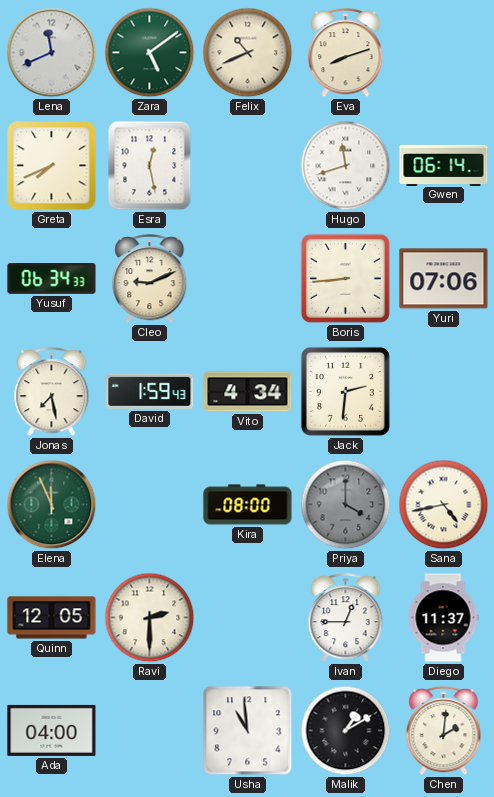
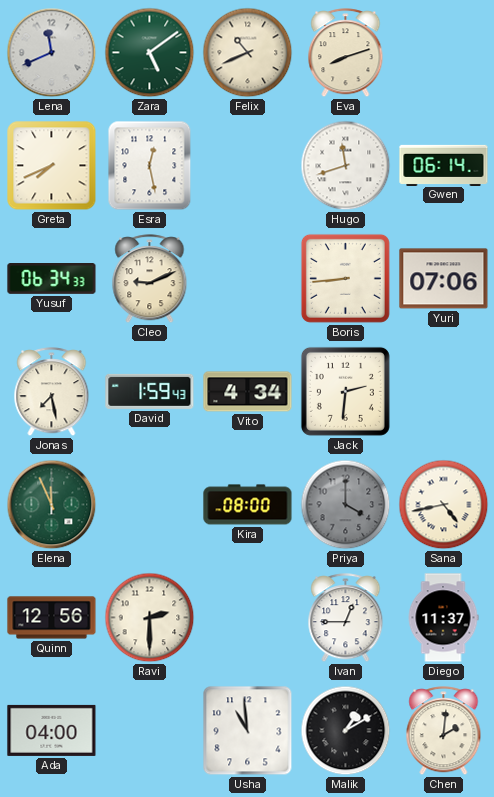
Quinn: 12:05 -> 12:56 (52, 618)
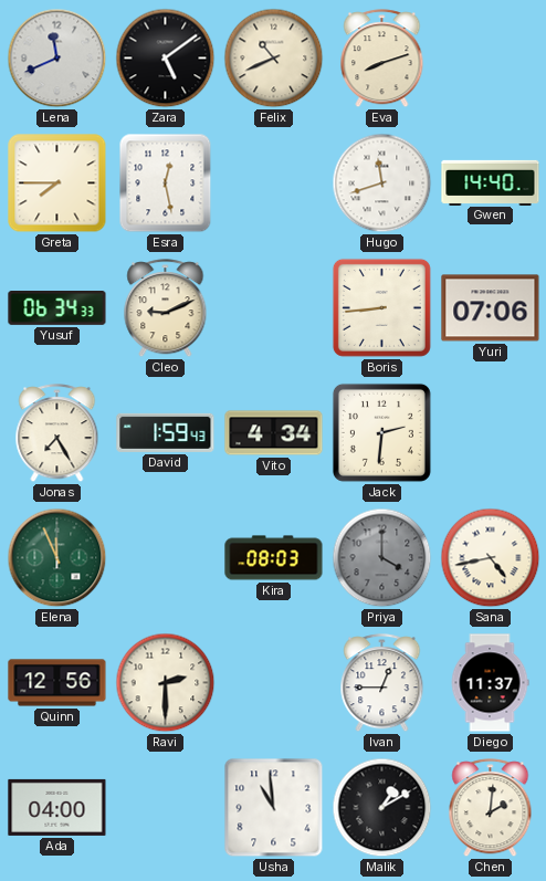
Zara dial: green -> black (166, 59)
Greta: 7:41 -> 7:45 (57, 183)
Gwen: 06:14 -> 14:40 (491, 182)
Jonas: 7:28 -> 7:25 (57, 433)
Kira: 08:00 -> 08:03 (274, 558)
